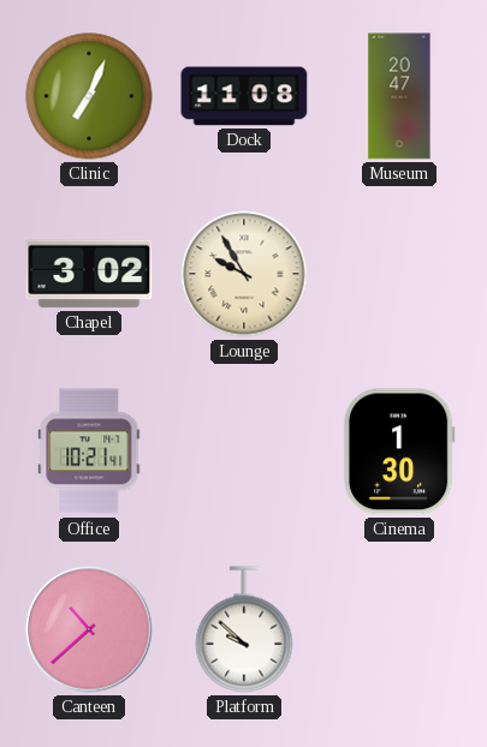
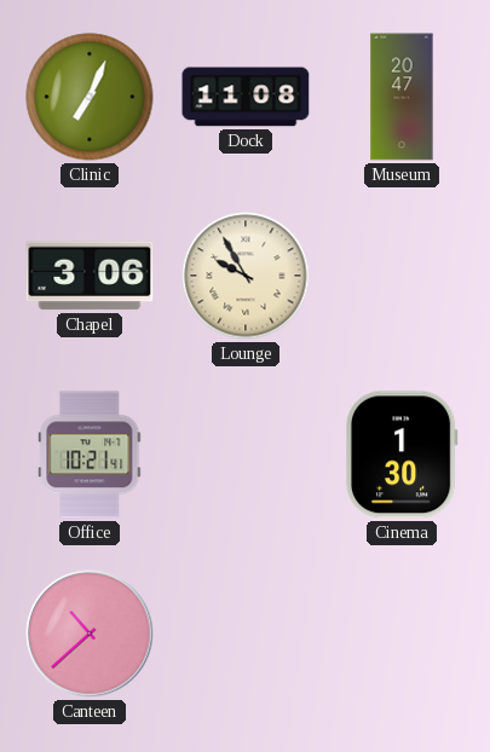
Chapel: 3:02 -> 3:06 (90, 276)
Platform: 9:52 -> none (244, 629)
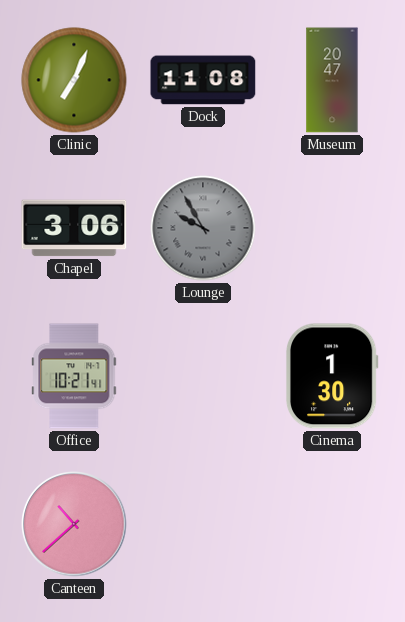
Lounge dial: cream -> grey (203, 228)
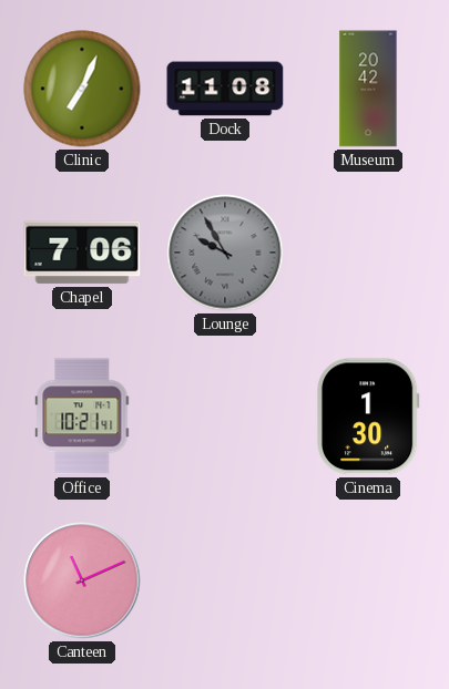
Museum: 20:47 -> 20:42 (368, 89)
Chapel: 3:06 -> 7:06 (82, 253)
Canteen: 10:38 -> 11:11 (82, 580)
